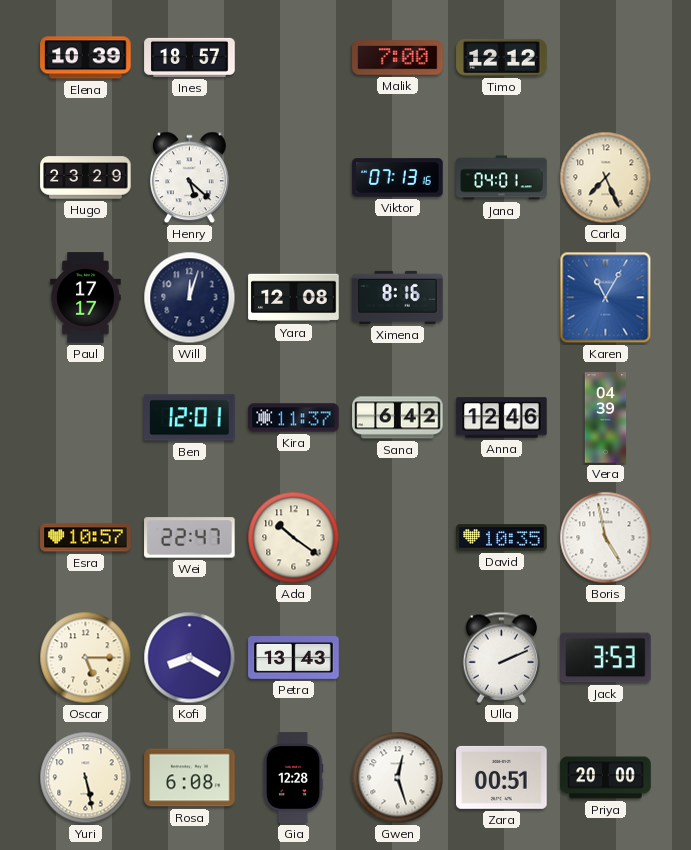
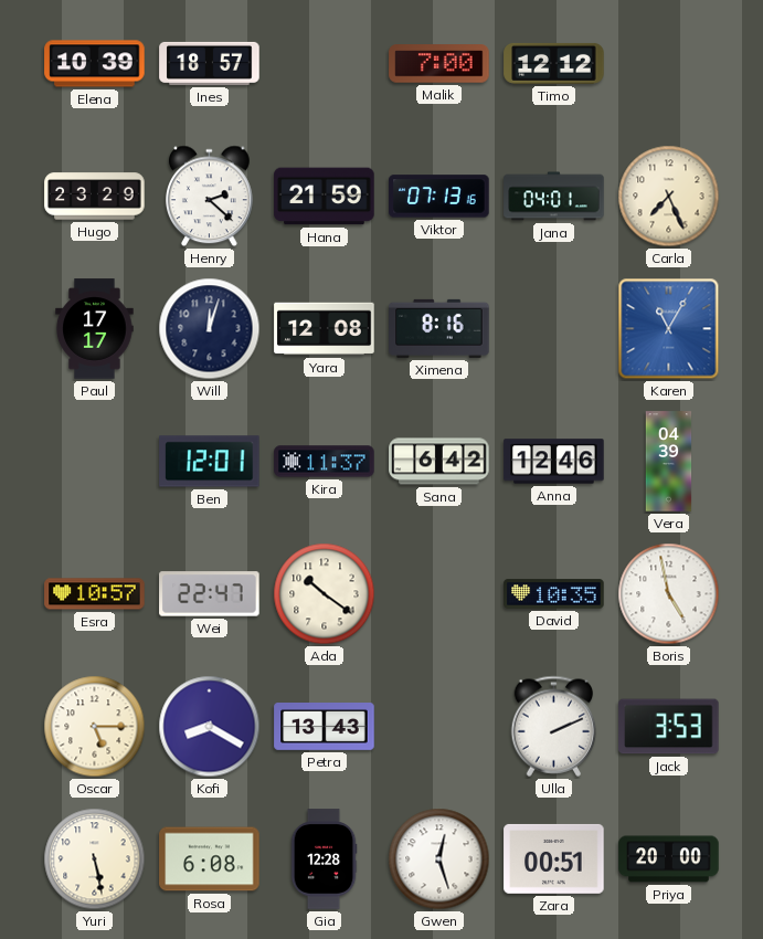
Henry: 5:22 -> 2:22 (210, 197)
Hana: none -> 21:59 (325, 197)
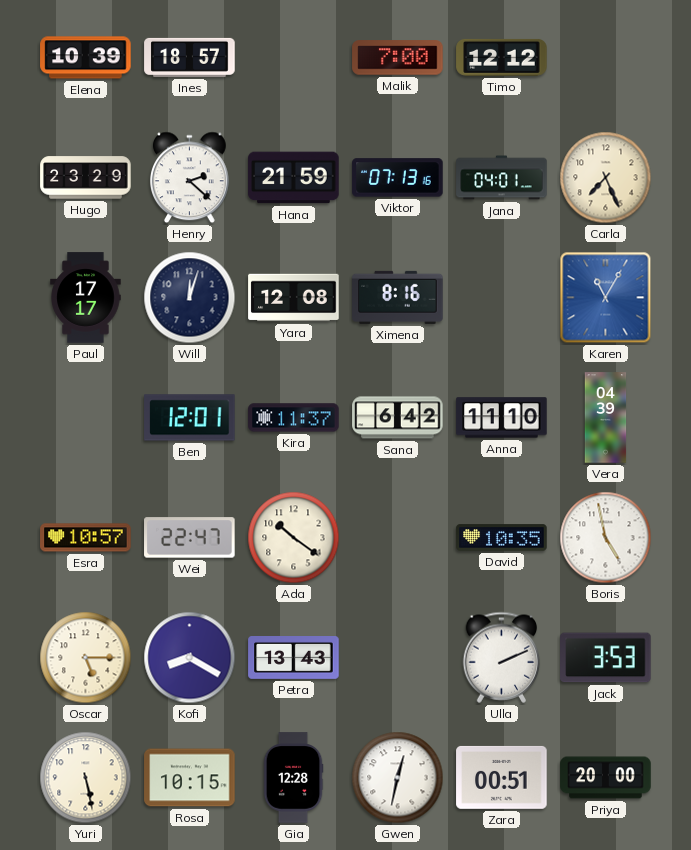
Anna: 12:46 -> 11:10 (502, 418)
Rosa: 6:08 -> 10:15 (190, 778)
Gwen: 12:27 -> 12:32 (398, 778)
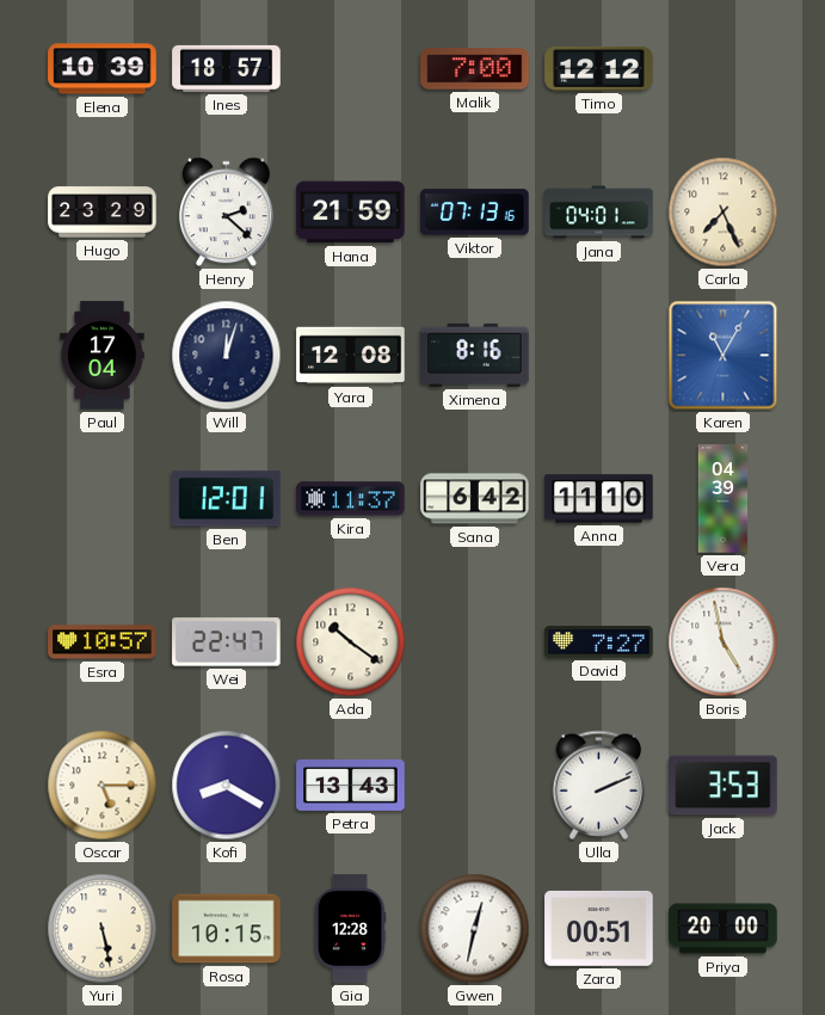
Paul: 17:17 -> 17:04 (103, 356)
David: 10:35 -> 7:27 (599, 642)
